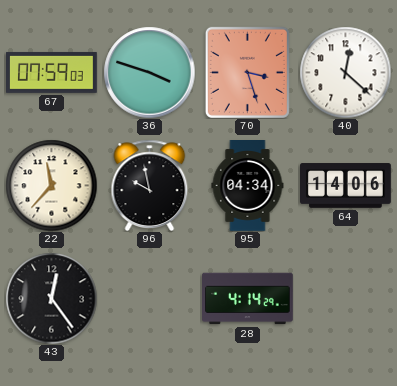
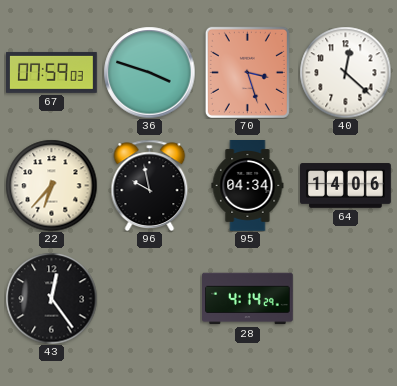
22: 11:37 -> 6:37 (51, 185)
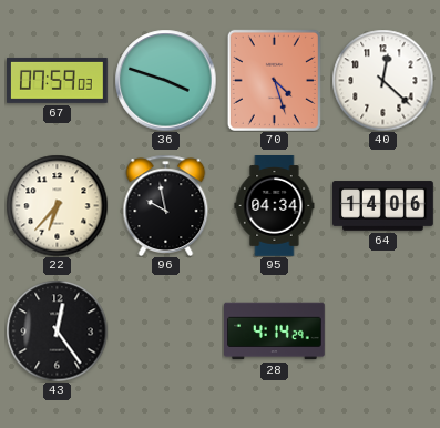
70: 3:27 -> 4:27 (274, 80)
